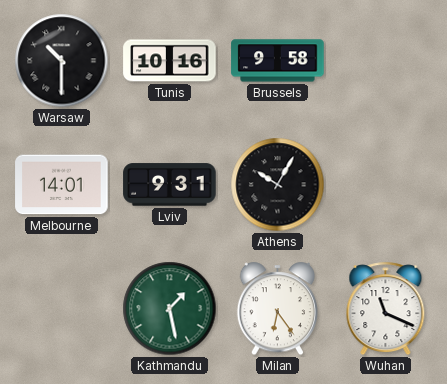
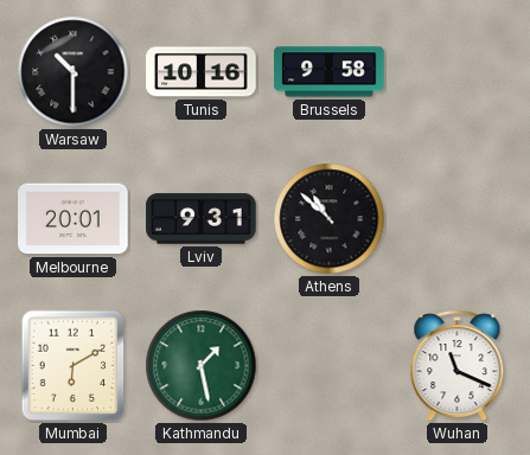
Melbourne: 14:01 -> 20:01 (74, 219)
Athens: 10:05 -> 10:52 (330, 219)
Mumbai: none -> 6:10 (74, 366)
Milan: 6:24 -> none (277, 309)
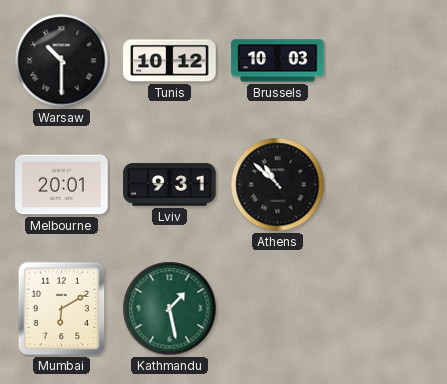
Tunis: 10:16 -> 10:12 (170, 61)
Brussels: 9:58 -> 10:03 (278, 61)
Wuhan: 11:19 -> none (458, 366)
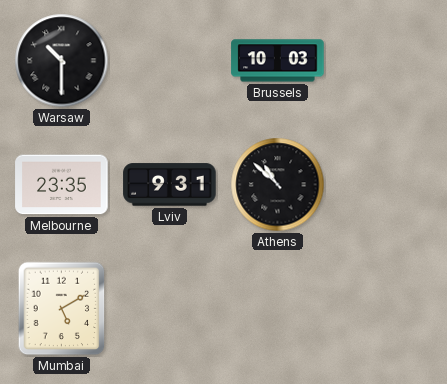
Tunis: 10:12 -> none (170, 61)
Melbourne: 20:01 -> 23:35 (62, 185)
Mumbai: 6:10 -> 5:10 (62, 309)
Kathmandu: 1:28 -> none (170, 309)
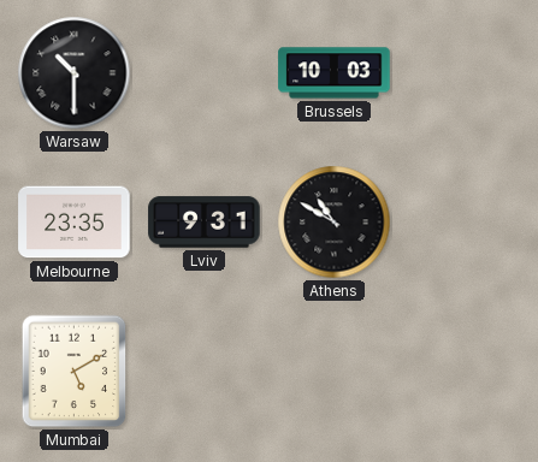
Athens: 10:52 -> 10:50 (335, 223)
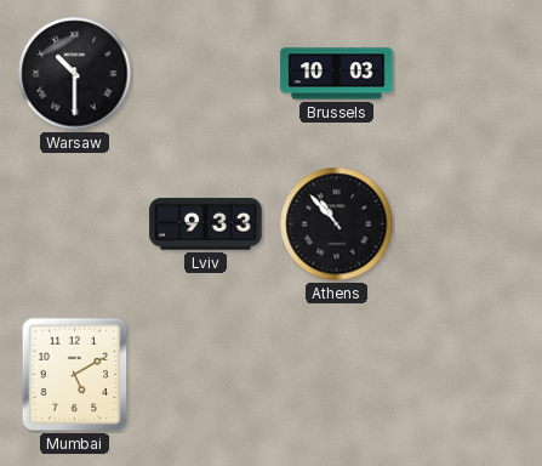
Melbourne: 23:35 -> none (75, 223)
Lviv: 9:31 -> 9:33 (206, 225)
Athens: 10:50 -> 10:53 (337, 225)
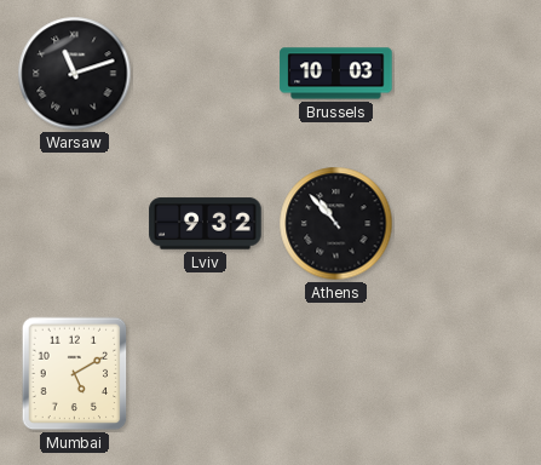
Warsaw: 10:30 -> 11:12 (75, 74)
Lviv: 9:33 -> 9:32 (206, 224)
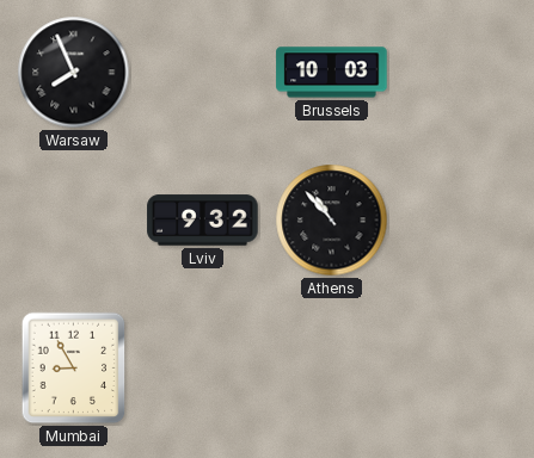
Warsaw: 11:12 -> 7:56 (74, 73)
Mumbai: 5:10 -> 8:55 (74, 369)
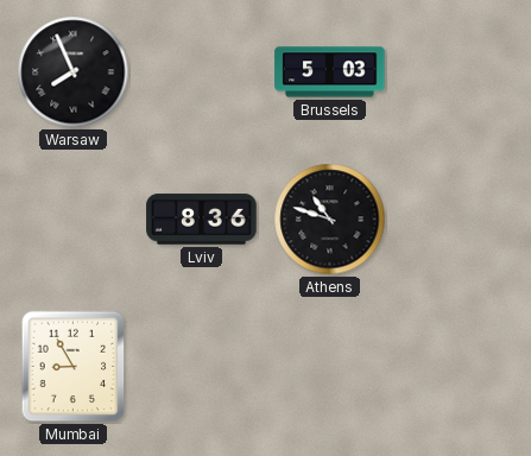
Brussels: 10:03 -> 5:03 (330, 72)
Lviv: 9:32 -> 8:36 (202, 220)
Athens: 10:53 -> 10:48 (330, 220)
